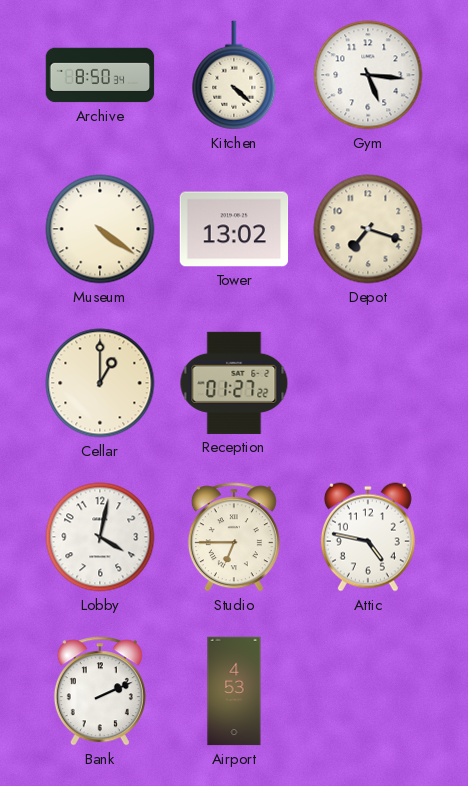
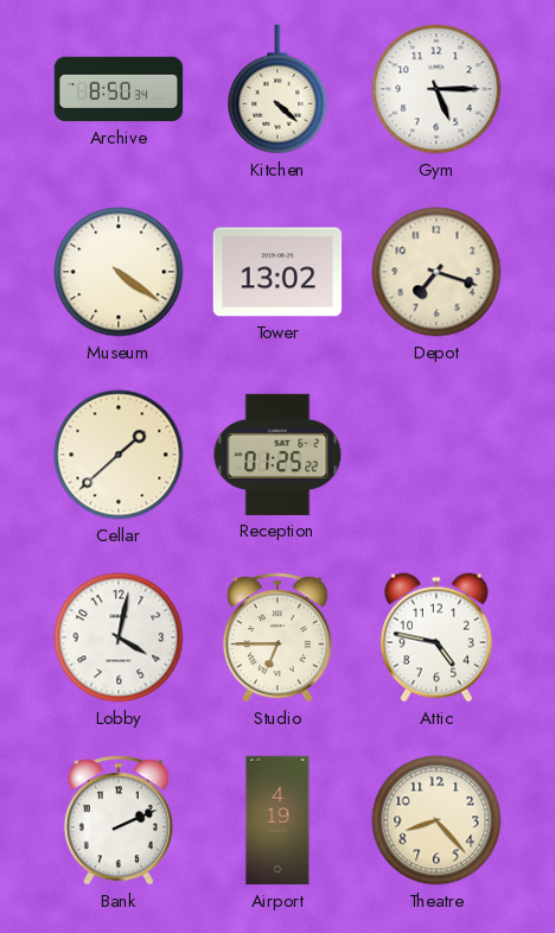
Gym: 5:16 -> 5:15 (436, 89)
Cellar: 1:00 -> 1:38 (119, 455)
Reception: 01:27 -> 01:25 (277, 455)
Airport: 4:53 -> 4:19 (277, 820)
Theatre: none -> 8:23 (436, 820)
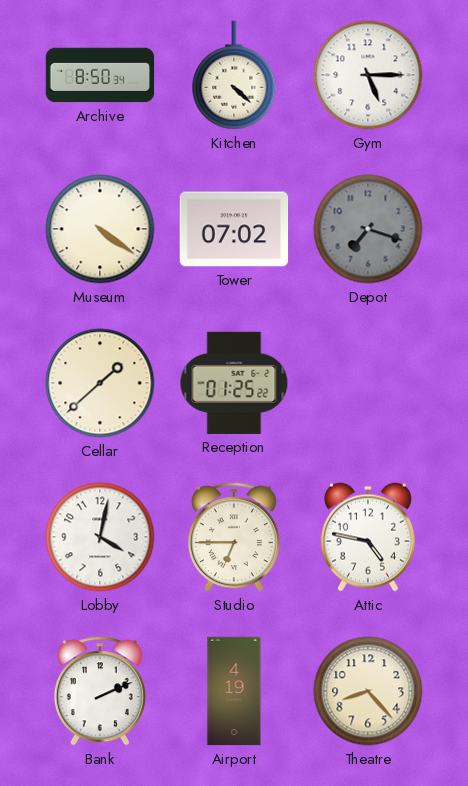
Tower: 13:02 -> 07:02 (234, 229)
Depot dial: cream -> grey (368, 229)
